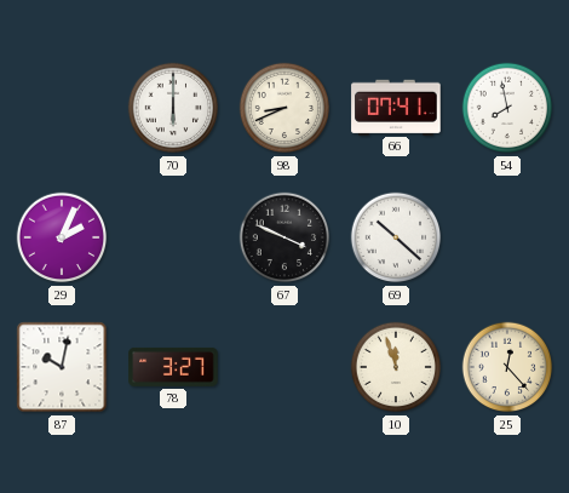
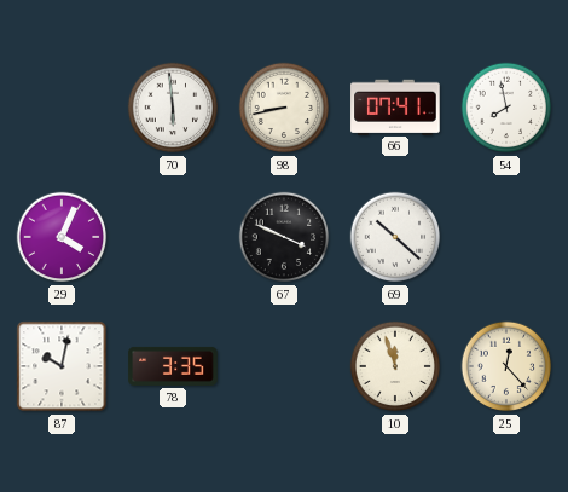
70: 6:00 -> 5:59 (173, 108)
98: 8:41 -> 8:43 (284, 108)
29: 2:04 -> 4:04 (62, 237)
78: 3:27 -> 3:35 (173, 366)
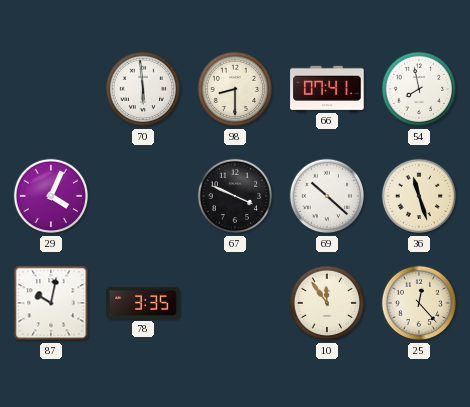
98: 8:43 -> 8:30 (235, 89)
36: none -> 11:27 (419, 196)
10: 11:57 -> 11:54 (327, 303)
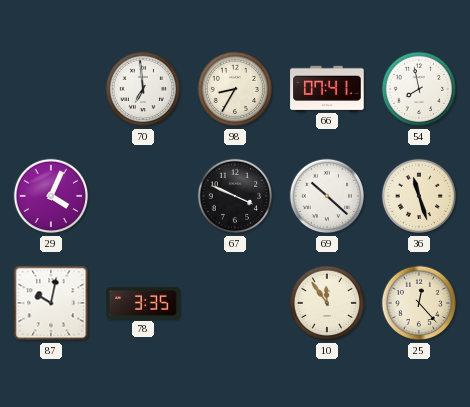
70: 5:59 -> 6:59 (143, 89)
98: 8:30 -> 8:35 (235, 89)
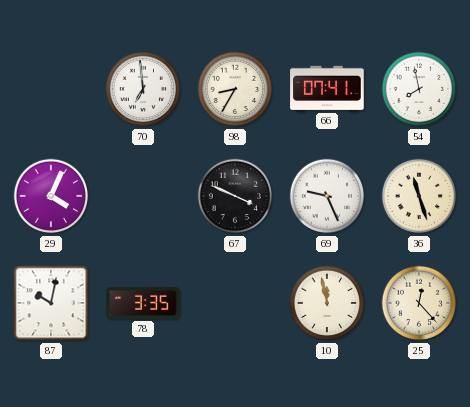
69: 10:22 -> 9:26 (327, 196)
10: 11:54 -> 11:58 (327, 303)
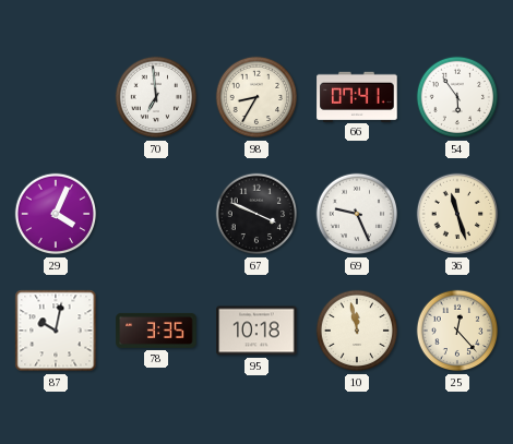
54: 7:58 -> 5:54 (457, 97)
95: none -> 10:18 (256, 331)
